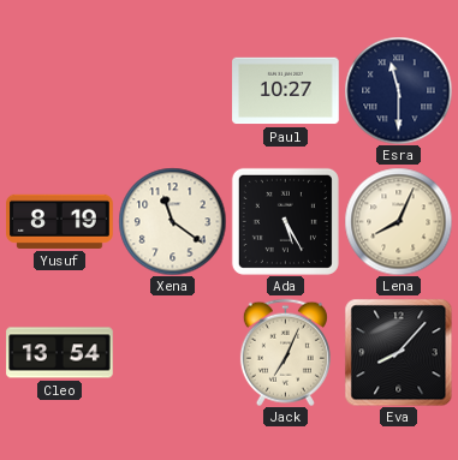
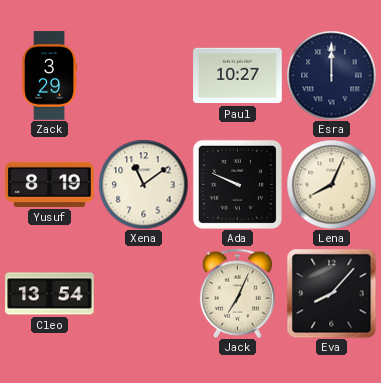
Zack: none -> 3:29 (49, 76)
Esra: 11:30 -> 12:00 (331, 75)
Xena: 11:21 -> 11:09 (143, 184)
Ada: 5:25 -> 9:49 (237, 184)
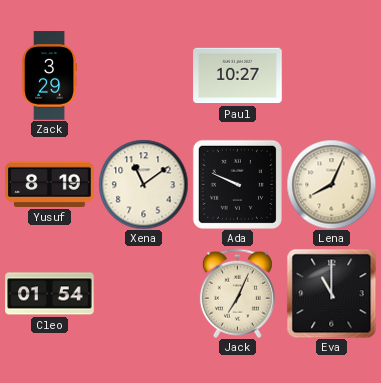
Esra: 12:00 -> none (331, 75)
Cleo: 13:54 -> 01:54 (50, 294)
Eva: 8:07 -> 11:00 (331, 293)
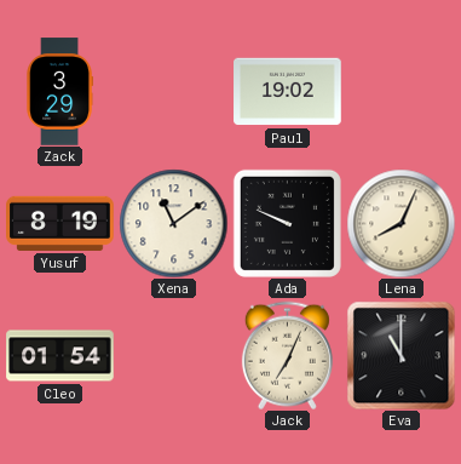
Paul: 10:27 -> 19:02 (288, 92)
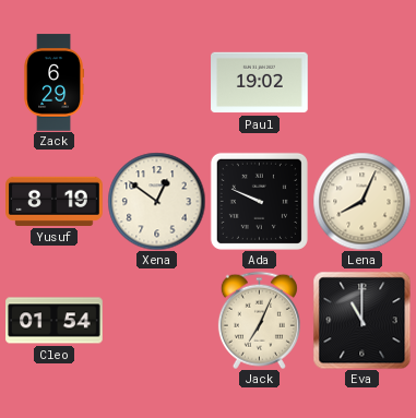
Zack: 3:29 -> 6:29 (54, 83)
Xena: 11:09 -> 12:51 (156, 201)
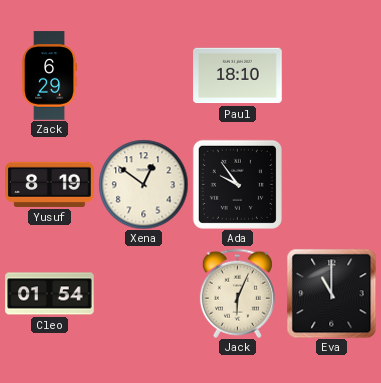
Paul: 19:02 -> 18:10 (238, 76)
Ada: 9:49 -> 9:54 (237, 184)
Lena: 8:04 -> none (361, 201)
Jack: 7:04 -> 6:04 (237, 293)
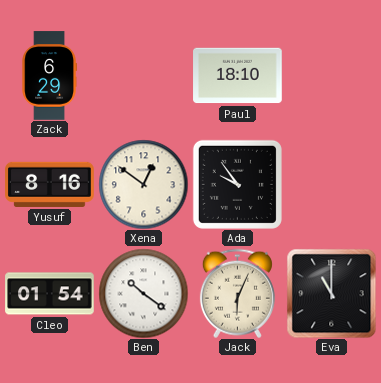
Yusuf: 8:19 -> 8:16 (50, 184)
Ben: none -> 10:21 (143, 293)
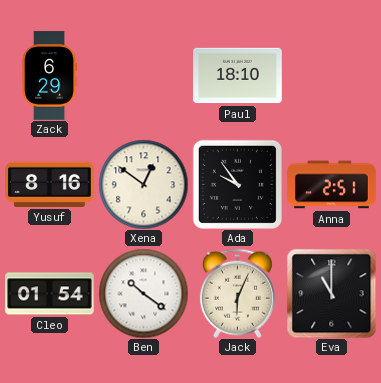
Anna: none -> 2:51 (332, 185)
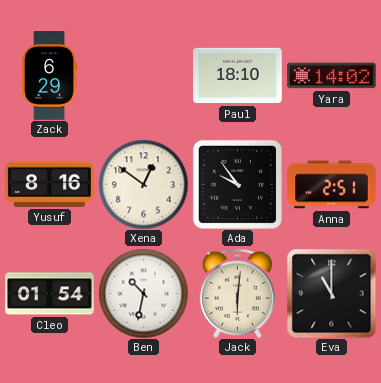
Yara: none -> 14:02 (332, 76)
Ben: 10:21 -> 10:32 (143, 293)
Jack: 6:04 -> 6:01 (237, 293)
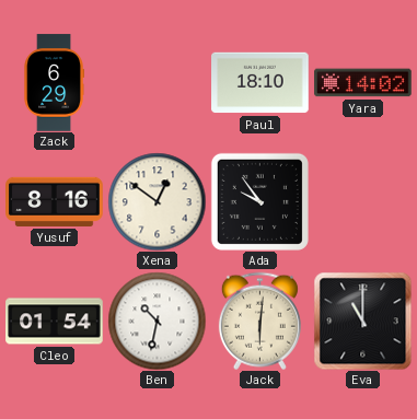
Anna: 2:51 -> none (332, 185)
